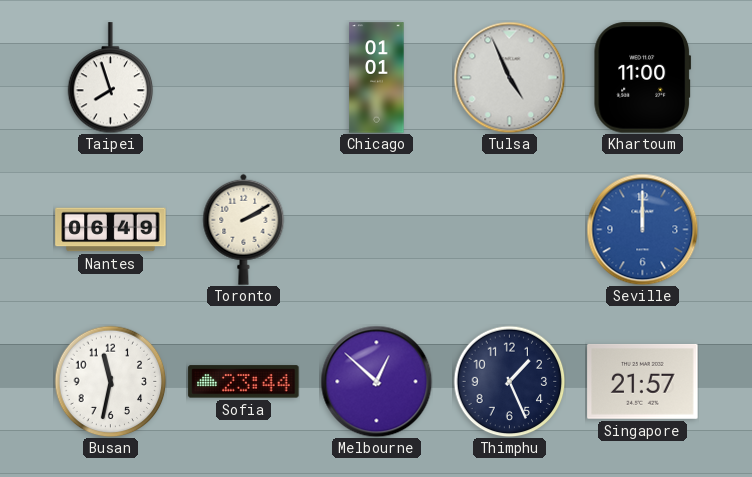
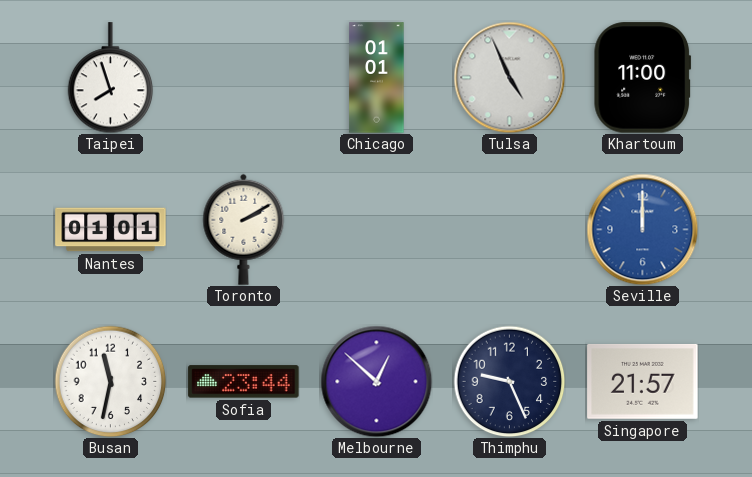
Nantes: 06:49 -> 01:01 (111, 230)
Thimphu: 1:26 -> 9:26 (509, 381)
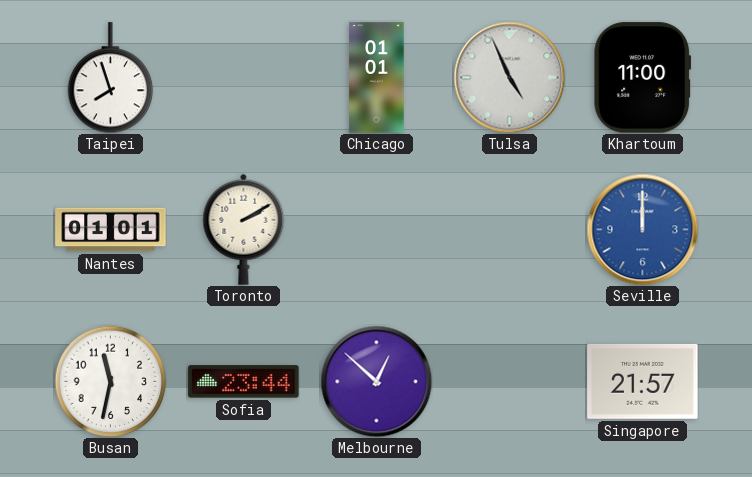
Thimphu: 9:26 -> none (509, 381)
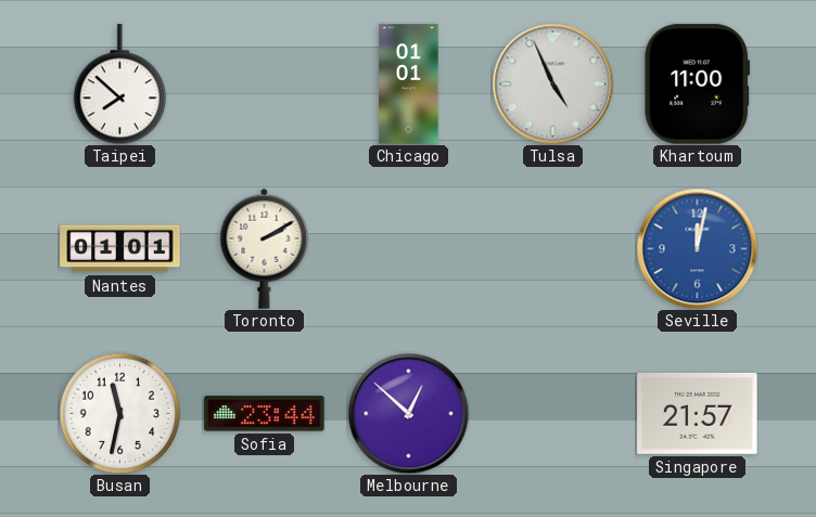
Taipei: 7:57 -> 7:52 (120, 85)
Seville: 12:00 -> 12:02 (697, 248)
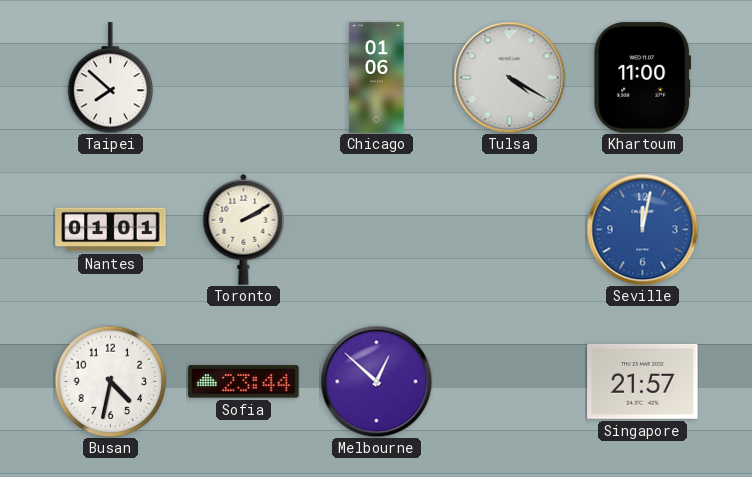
Chicago: 01:01 -> 01:06 (377, 78)
Tulsa: 4:56 -> 4:20 (509, 77)
Busan: 11:32 -> 4:32 (110, 381)
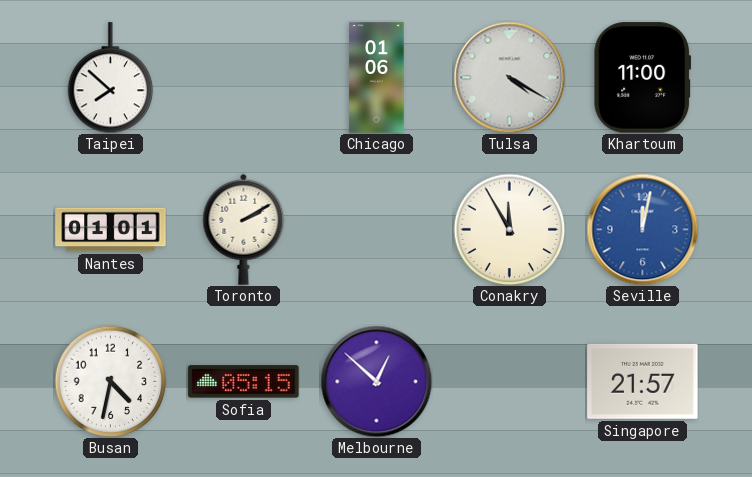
Conakry: none -> 11:55 (509, 229)
Sofia: 23:44 -> 05:15 (244, 382)
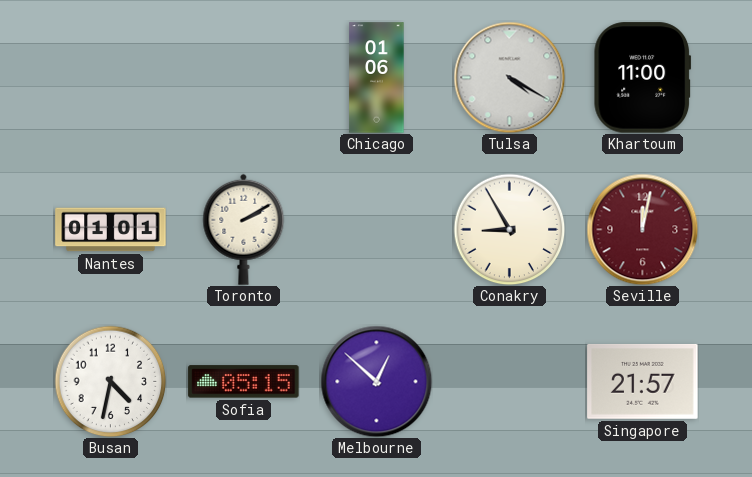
Taipei: 7:52 -> none (111, 78)
Conakry: 11:55 -> 8:55 (509, 229)
Seville dial: blue -> burgundy (642, 229)
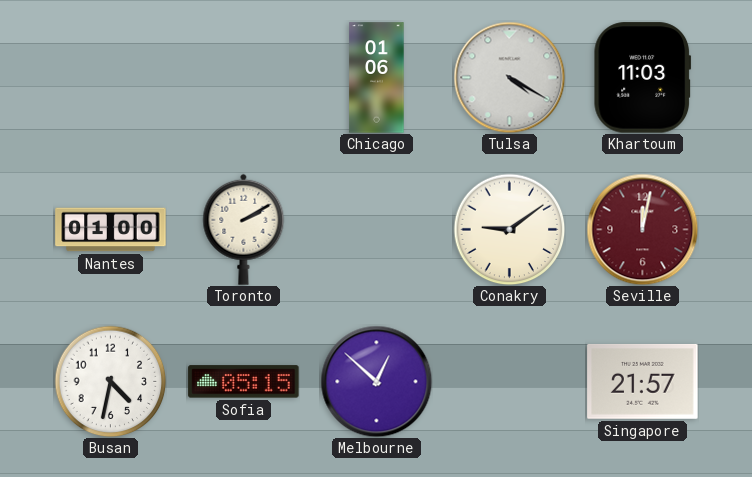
Khartoum: 11:00 -> 11:03 (643, 78)
Nantes: 01:01 -> 01:00 (111, 230)
Conakry: 8:55 -> 9:09 (509, 229)
